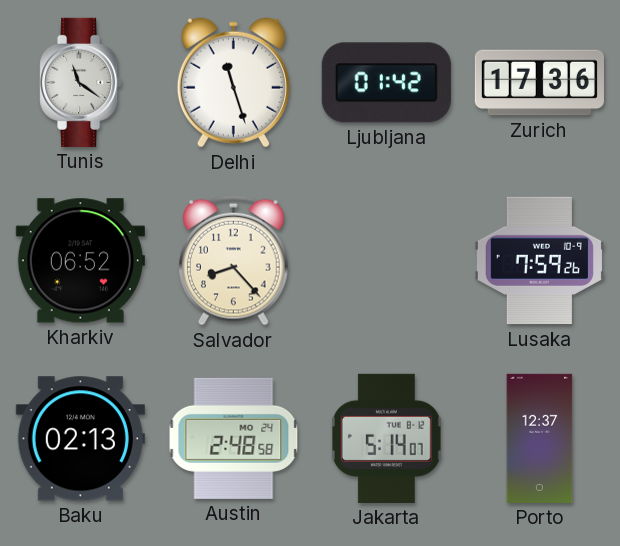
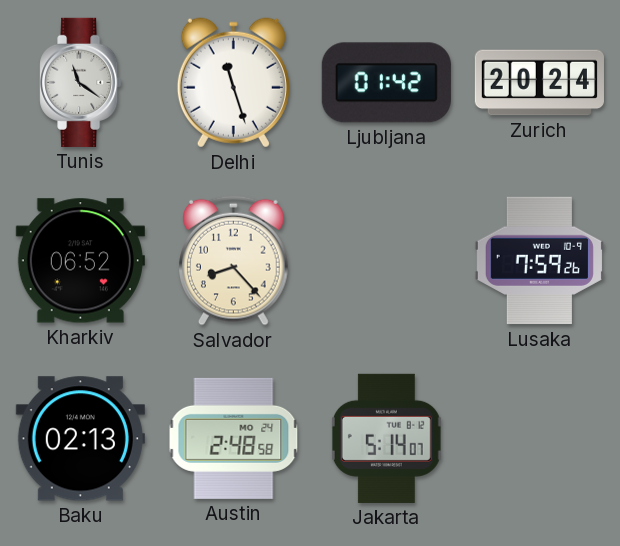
Zurich: 17:36 -> 20:24 (539, 83)
Porto: 12:37 -> none (540, 438)
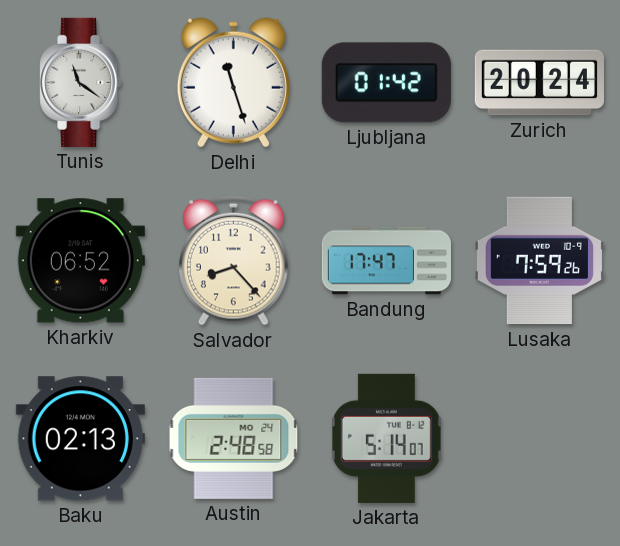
Bandung: none -> 17:47 (386, 261)
